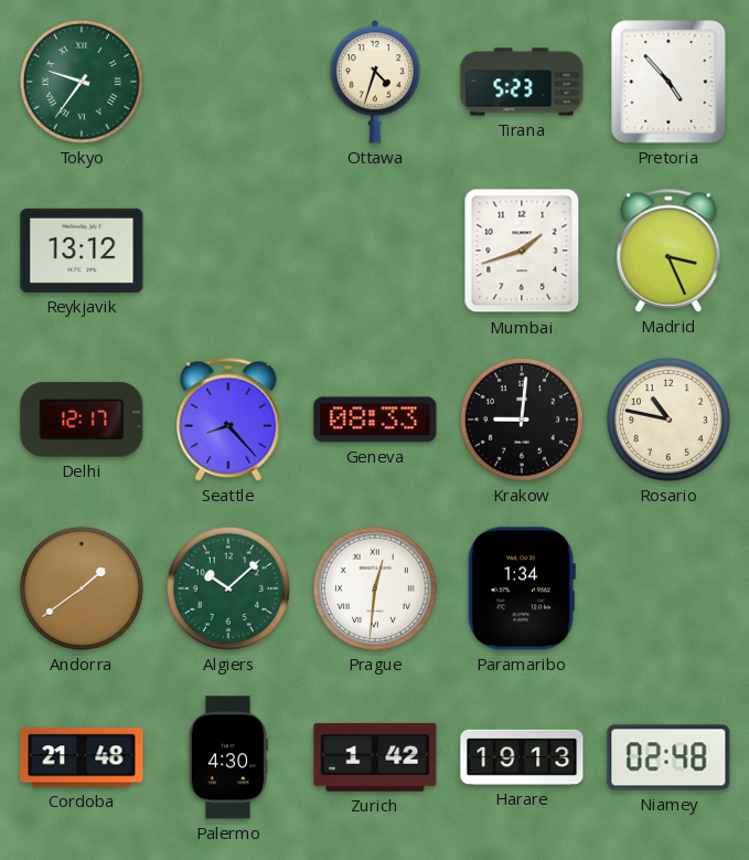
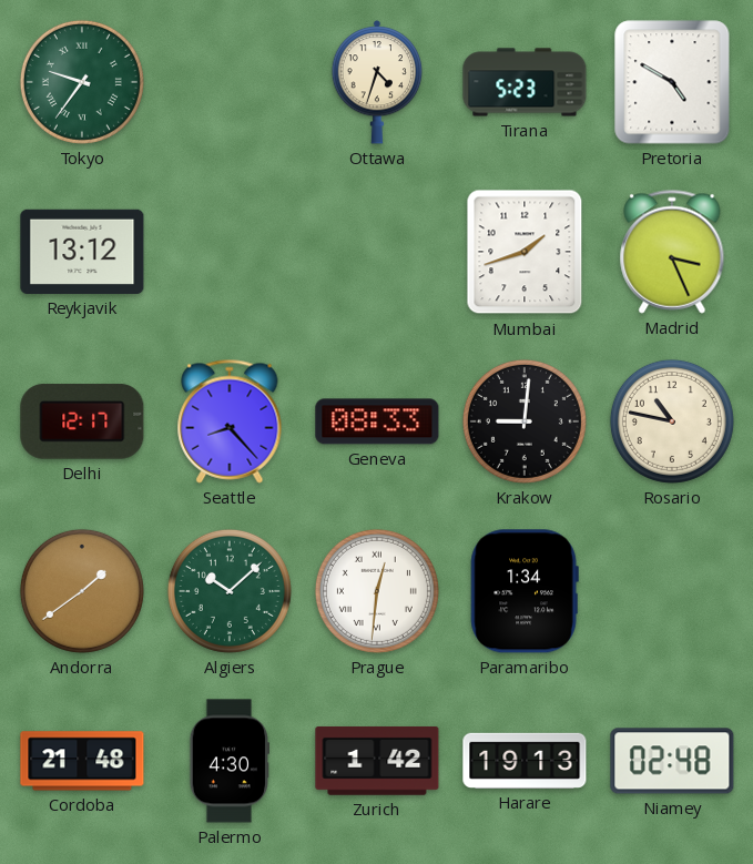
Pretoria: 4:53 -> 4:50 (672, 82)
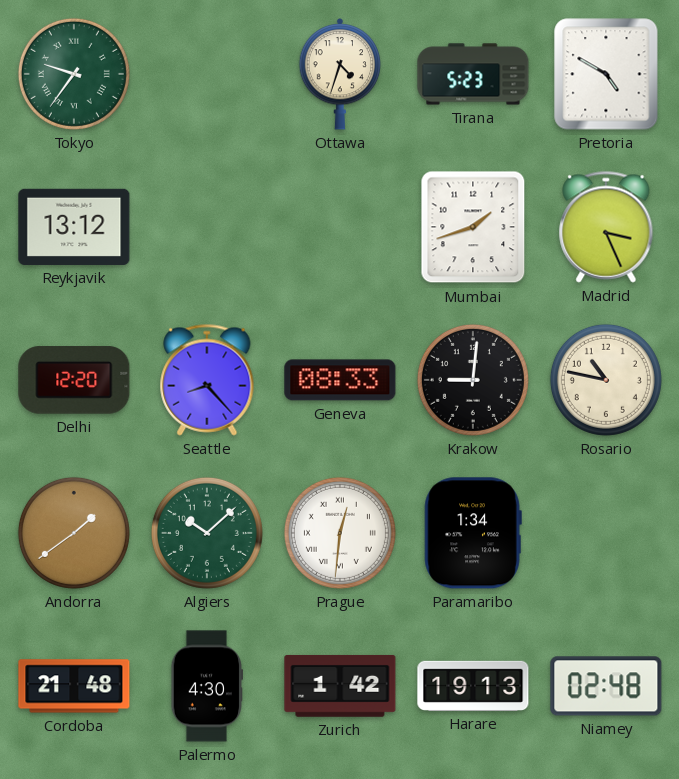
Delhi: 12:17 -> 12:20 (74, 380)
